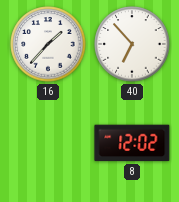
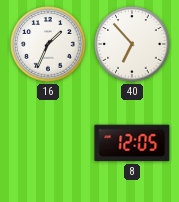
16: 1:37 -> 1:34 (48, 44)
8: 12:02 -> 12:05 (132, 143)
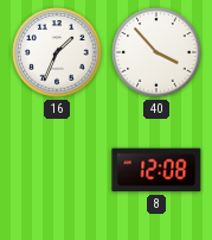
40: 6:53 -> 3:53 (156, 52)
8: 12:05 -> 12:08 (156, 170)
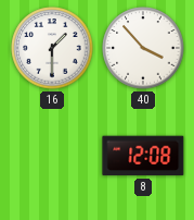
16: 1:34 -> 1:30 (52, 48)
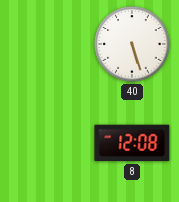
16: 1:30 -> none (52, 48)
40: 3:53 -> 5:27 (132, 44)
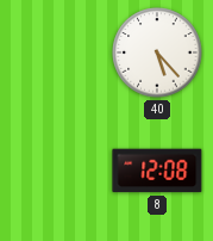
40: 5:27 -> 5:23 (157, 52)
